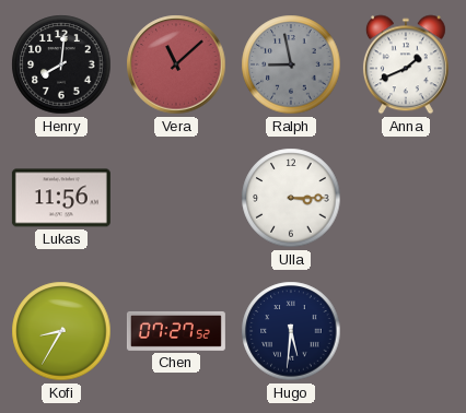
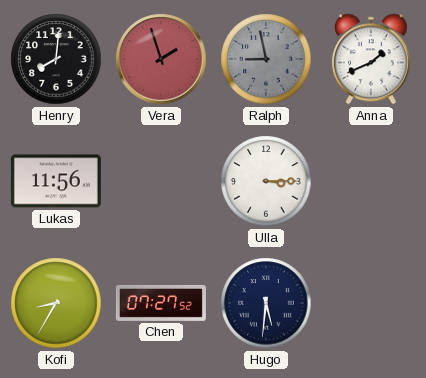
Vera: 11:08 -> 1:57 (161, 59)
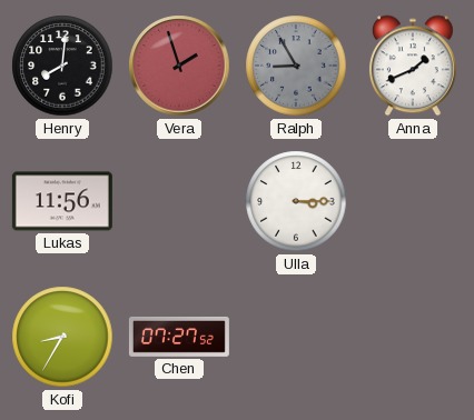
Ralph: 8:58 -> 8:55 (296, 66)
Hugo: 5:31 -> none (266, 303)
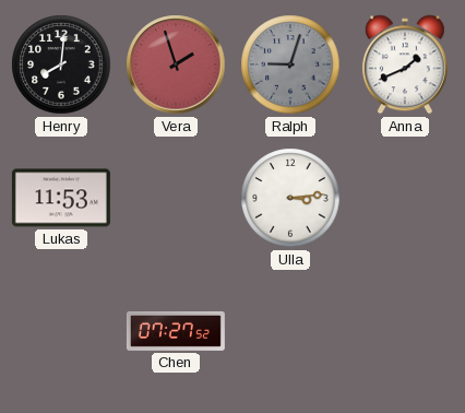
Ralph: 8:55 -> 9:03 (290, 64)
Lukas: 11:56 -> 11:53 (61, 198)
Ulla: 3:15 -> 3:14 (290, 198)
Kofi: 8:35 -> none (62, 337)
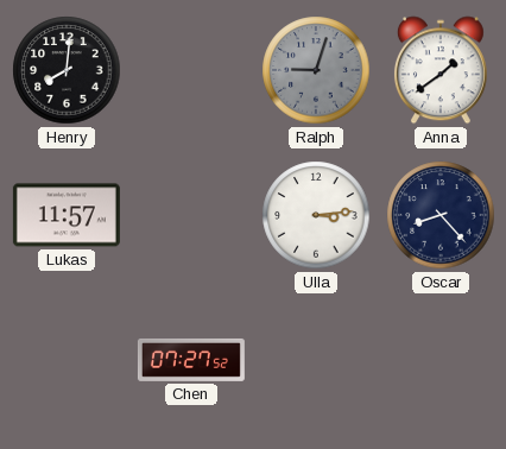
Vera: 1:57 -> none (176, 64)
Anna: 1:41 -> 1:39 (441, 70)
Lukas: 11:53 -> 11:57 (67, 215)
Oscar: none -> 8:23 (441, 215)
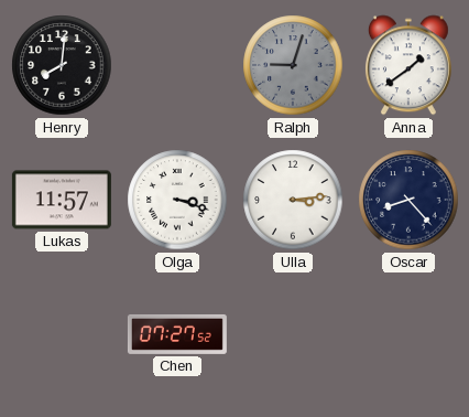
Olga: none -> 3:18 (177, 200)
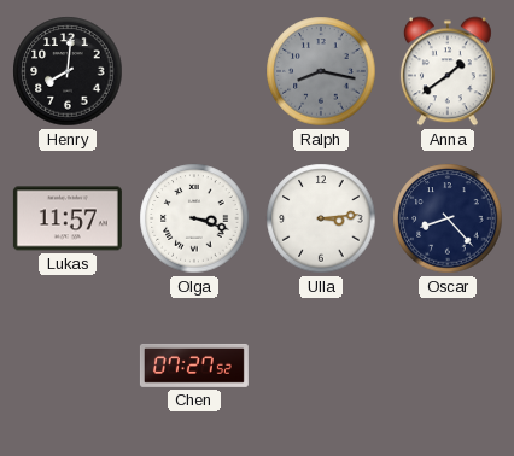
Ralph: 9:03 -> 8:17 (321, 71)
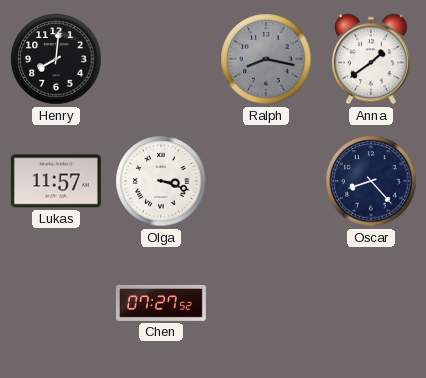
Ulla: 3:14 -> none (321, 218)
